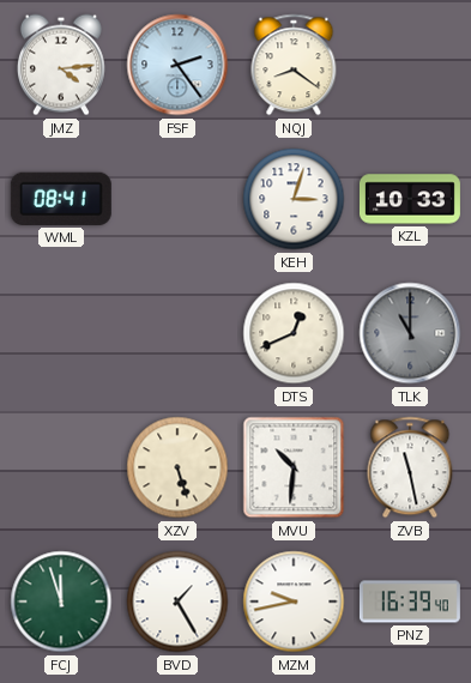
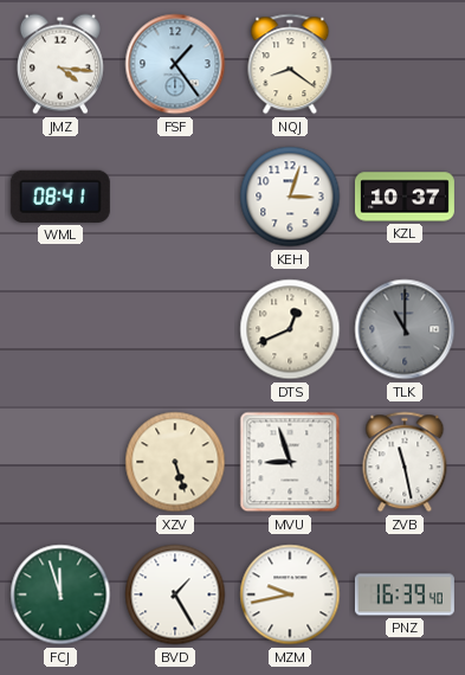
JMZ: 4:14 -> 4:16 (60, 64)
FSF: 2:24 -> 1:24 (175, 64)
KZL: 10:33 -> 10:37 (405, 197)
MVU: 10:31 -> 8:57 (290, 462)
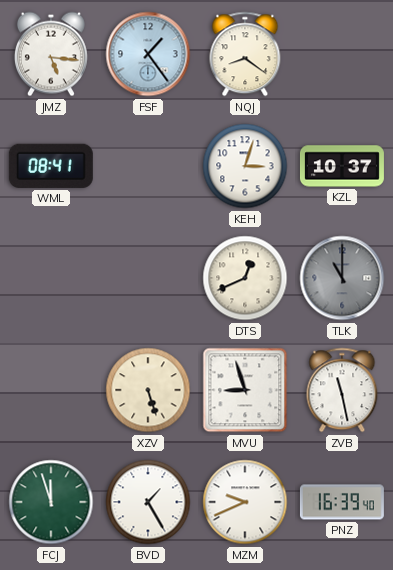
JMZ: 4:16 -> 5:16 (51, 54)
MZM: 9:43 -> 9:41 (245, 502)
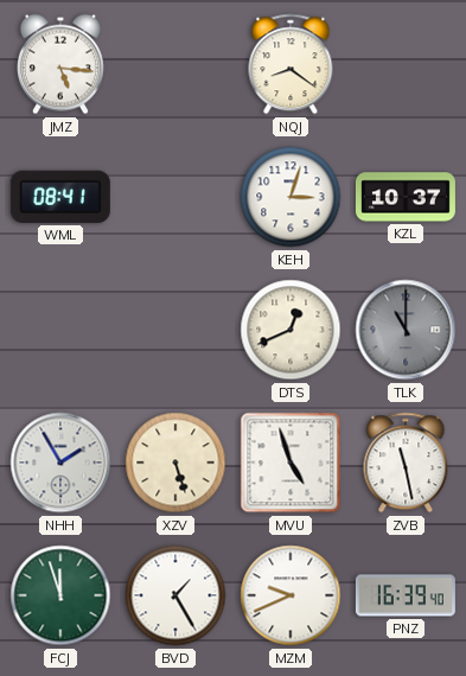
FSF: 1:24 -> none (148, 54)
NHH: none -> 1:55 (60, 463)
MVU: 8:57 -> 4:57 (291, 463)
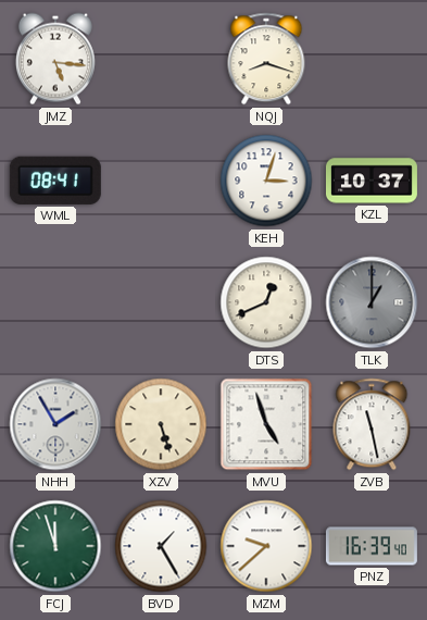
NQJ: 8:21 -> 8:18 (266, 59)
TLK: 11:00 -> 1:00 (372, 302)
MZM: 9:41 -> 9:38 (266, 546)
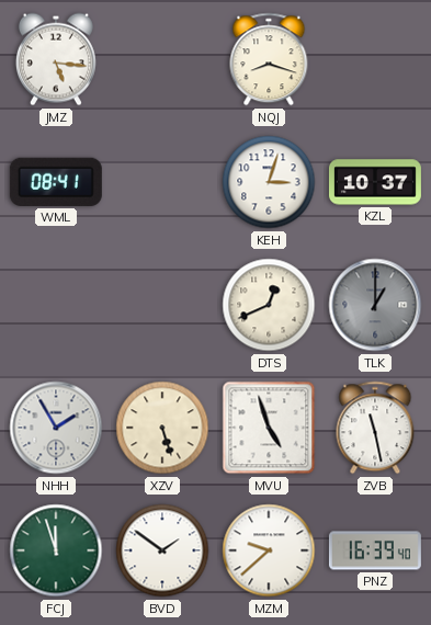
BVD: 1:25 -> 1:51 (162, 550)
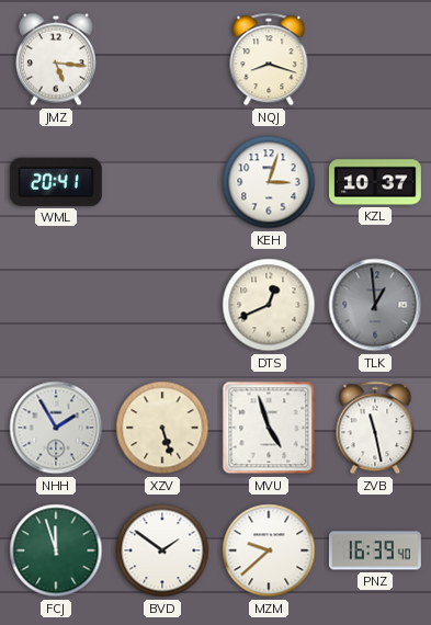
WML: 08:41 -> 20:41 (56, 182)
TLK: 1:00 -> 12:59 (375, 305)
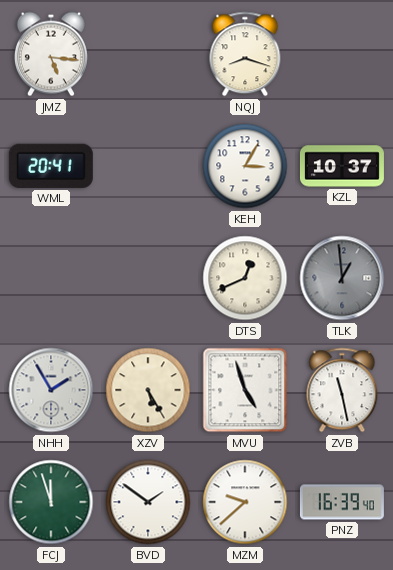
KEH: 3:03 -> 3:05 (245, 166)
XZV: 5:27 -> 5:25 (148, 390)
